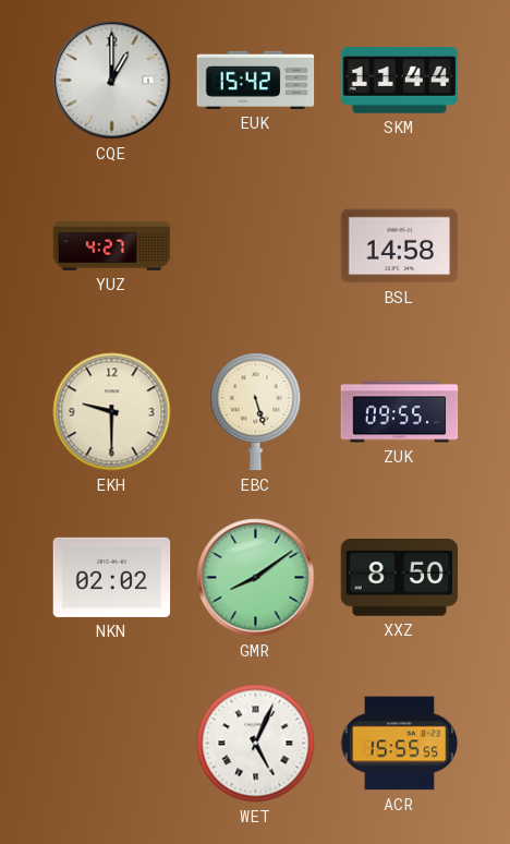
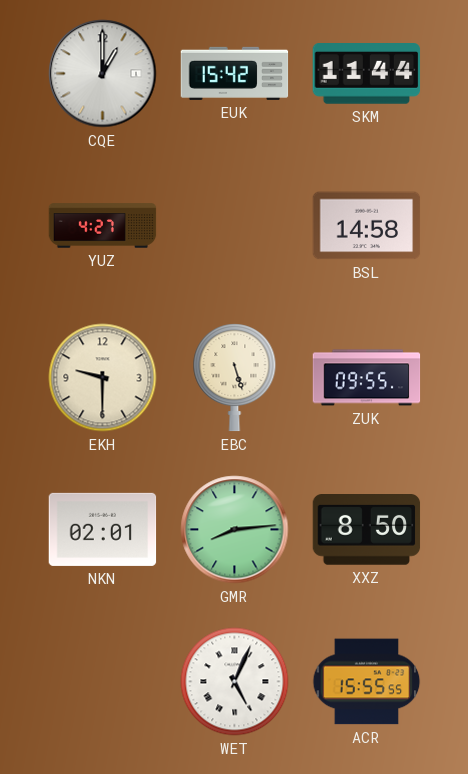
NKN: 02:02 -> 02:01 (103, 529)
GMR: 8:09 -> 8:14 (235, 530)
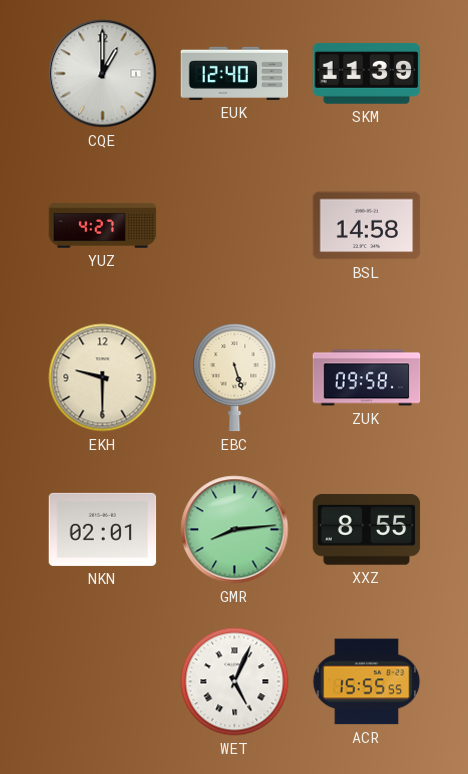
EUK: 15:42 -> 12:40 (235, 73)
SKM: 11:44 -> 11:39 (367, 74)
ZUK: 09:55 -> 09:58 (367, 378)
XXZ: 8:50 -> 8:55 (367, 530)
